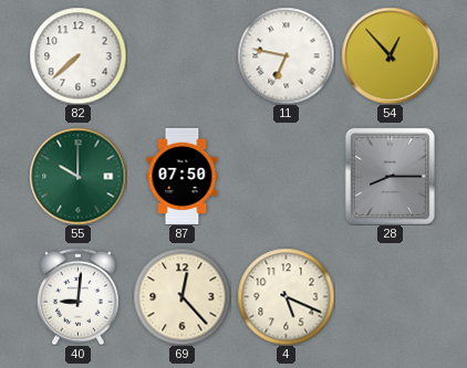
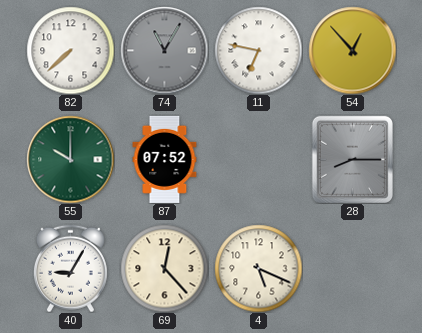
74: none -> 11:05 (164, 50)
87: 07:50 -> 07:52 (165, 159)
40: 9:01 -> 9:05 (70, 268)
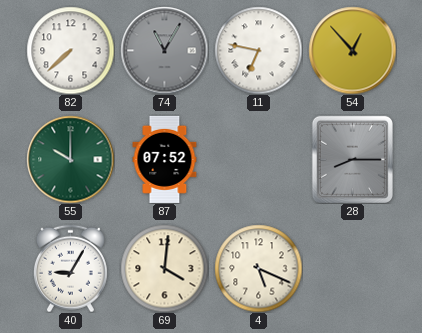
69: 12:23 -> 4:01 (164, 268)
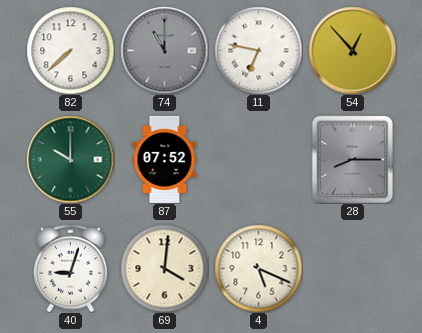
74: 11:05 -> 11:00 (164, 50)
40: 9:05 -> 9:03 (70, 268)
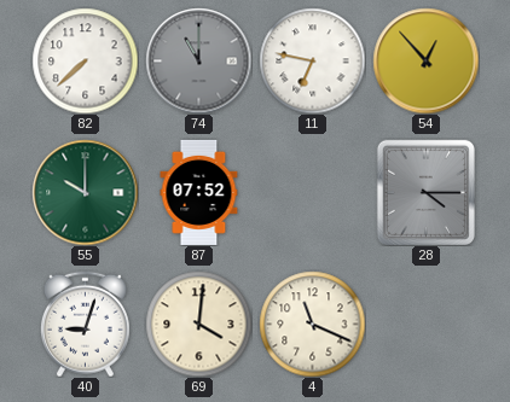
28: 8:15 -> 4:15 (425, 192)
4: 5:19 -> 11:19 (312, 324)
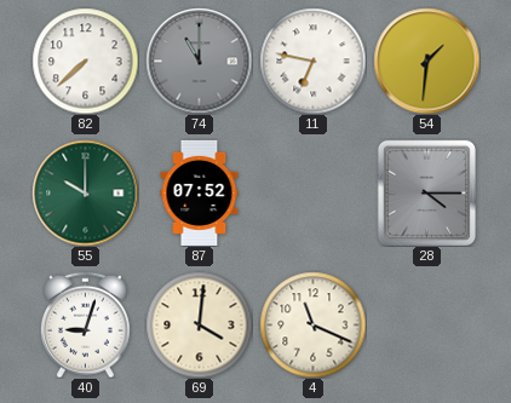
54: 12:53 -> 1:31 (426, 61)
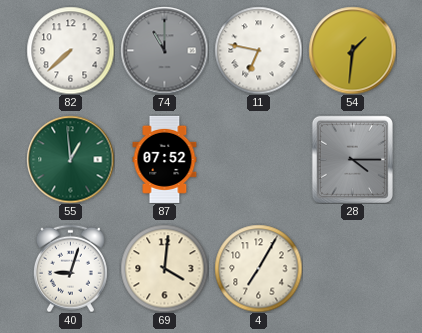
55: 10:00 -> 12:59 (70, 159)
4: 11:19 -> 7:05 (258, 268)
